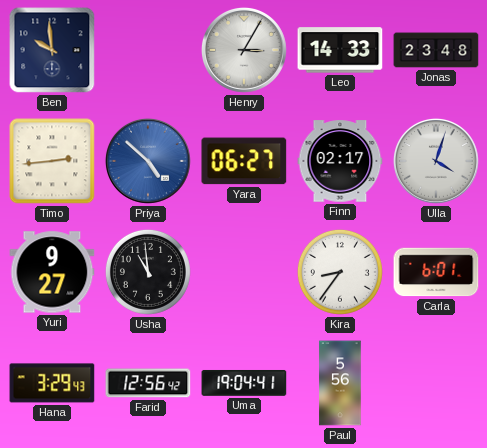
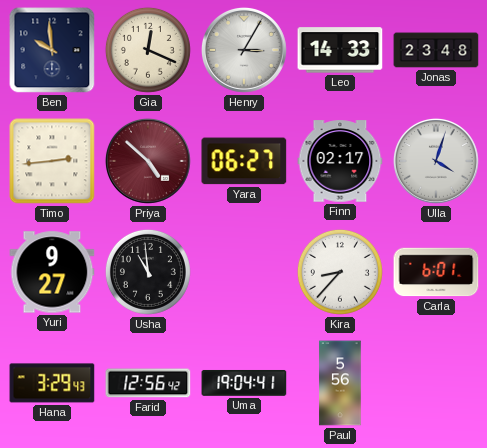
Gia: none -> 12:19 (148, 50)
Priya dial: blue -> burgundy (148, 161)
Kira: 8:36 -> 8:37 (340, 272)
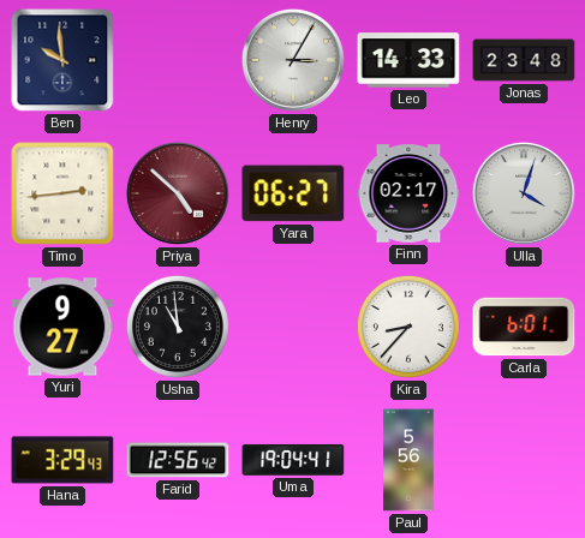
Gia: 12:19 -> none (148, 50)
